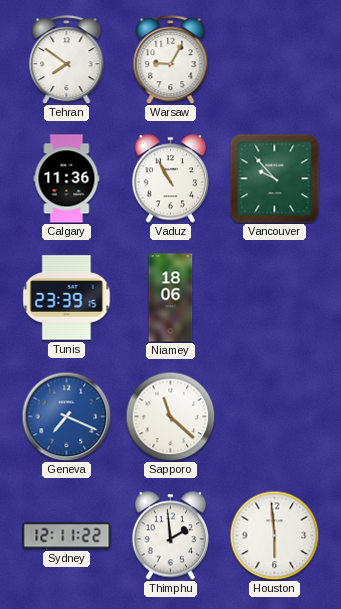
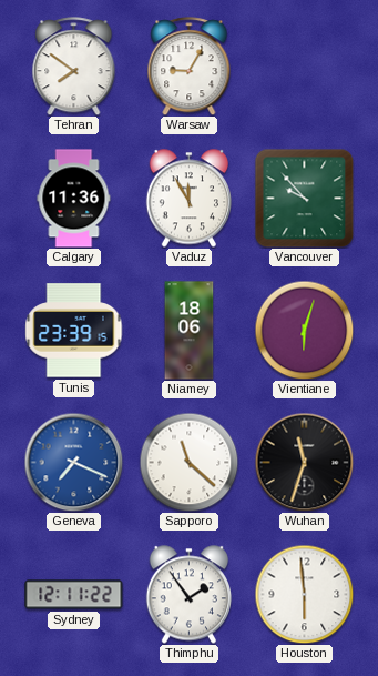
Vaduz: 10:55 -> 11:55 (188, 199)
Vientiane: none -> 6:03 (304, 330)
Wuhan: none -> 11:33 (304, 462)
Thimphu: 1:59 -> 1:54 (188, 595)
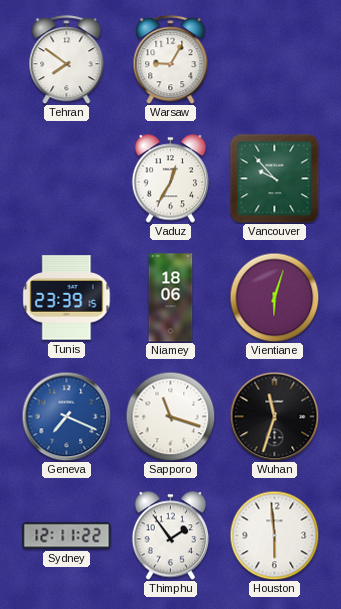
Calgary: 11:36 -> none (74, 199)
Vaduz: 11:55 -> 12:35 (170, 179)
Sapporo: 11:22 -> 11:18 (170, 416)
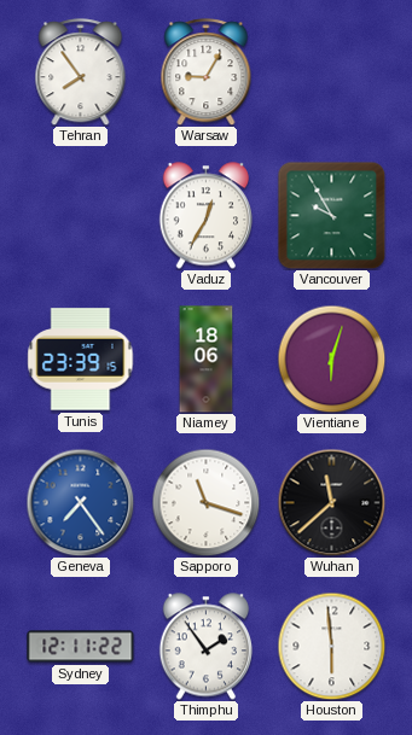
Tehran: 7:51 -> 7:54 (81, 72)
Vancouver: 9:53 -> 9:55 (331, 215)
Geneva: 7:19 -> 7:24 (80, 502)
Wuhan: 11:33 -> 11:38 (331, 502)
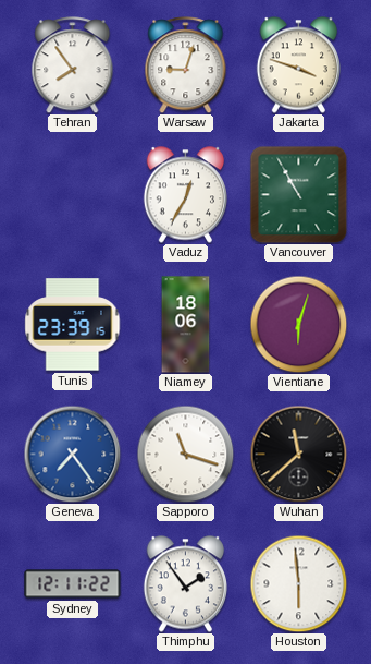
Warsaw: 9:05 -> 9:03 (186, 65)
Jakarta: none -> 3:48 (298, 65)
Vancouver: 9:55 -> 10:55 (298, 194)
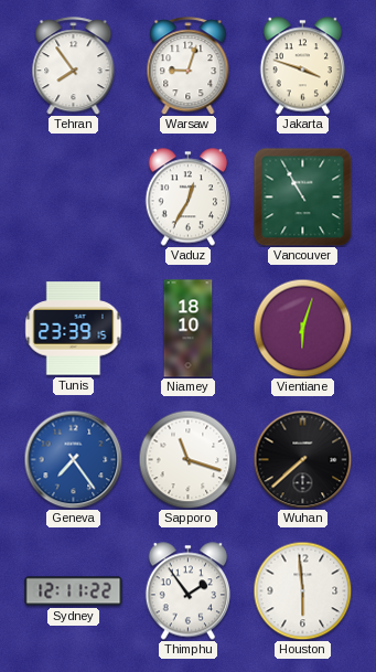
Niamey: 18:06 -> 18:10 (189, 329)
Wuhan: 11:38 -> 7:38 (302, 459)
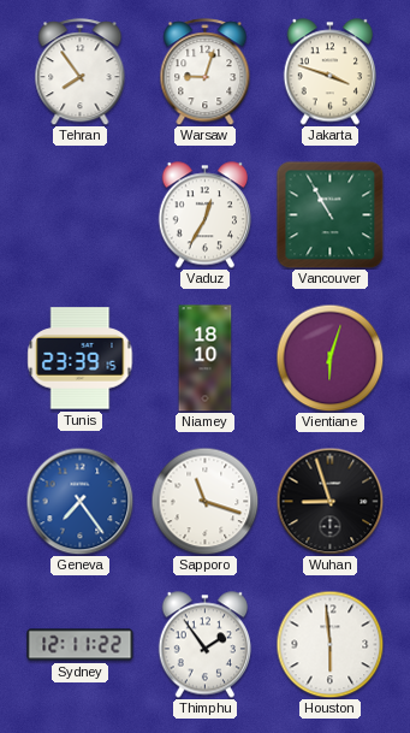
Wuhan: 7:38 -> 8:57 (329, 501)
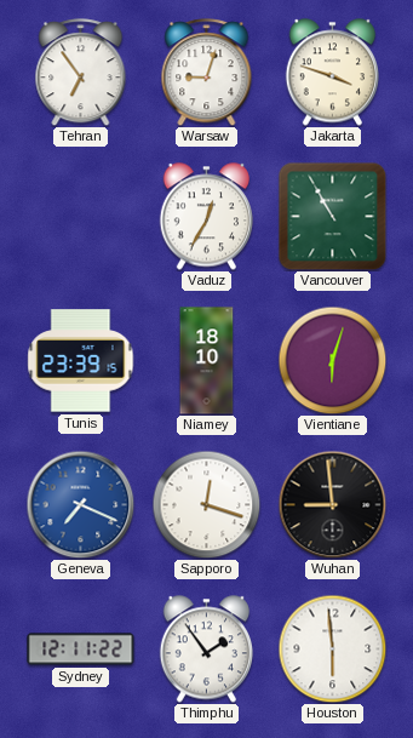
Tehran: 7:54 -> 6:54 (81, 73)
Geneva: 7:24 -> 7:19 (80, 504)
Sapporo: 11:18 -> 12:18 (206, 504)
Wuhan: 8:57 -> 8:59 (332, 504)
